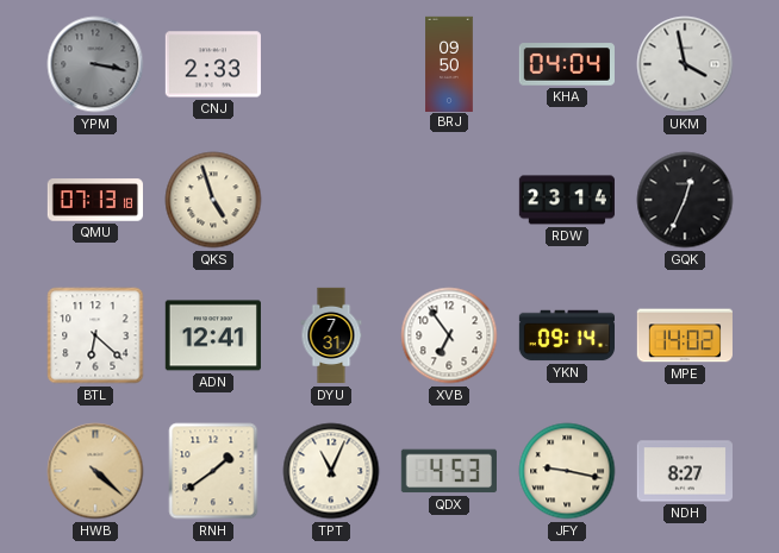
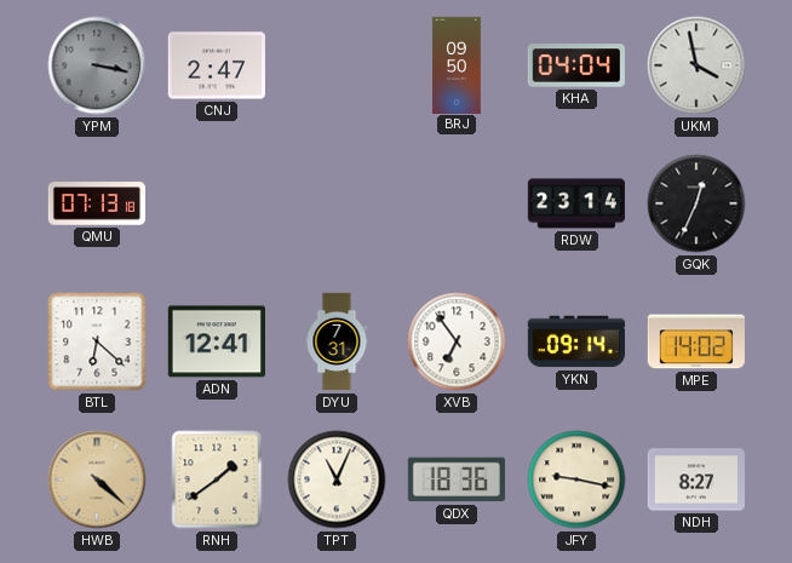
CNJ: 2:33 -> 2:47 (217, 65)
QKS: 4:57 -> none (213, 200)
QDX: 4:53 -> 18:36 (457, 479)
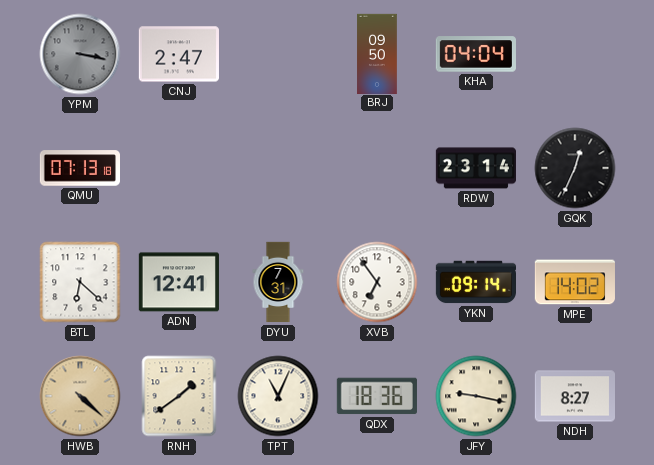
UKM: 3:58 -> none (696, 65)
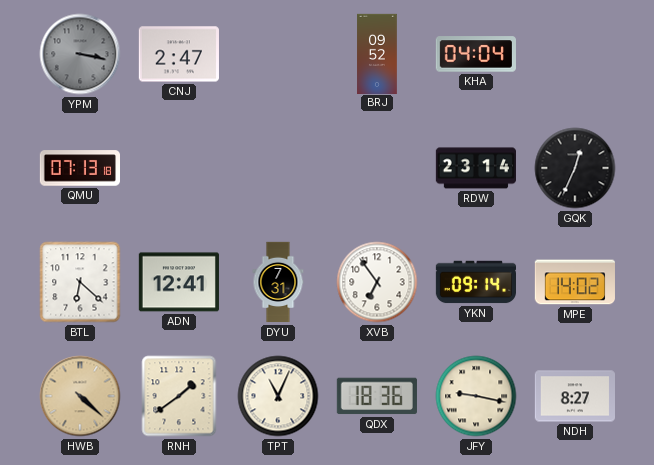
BRJ: 09:50 -> 09:52 (377, 53)
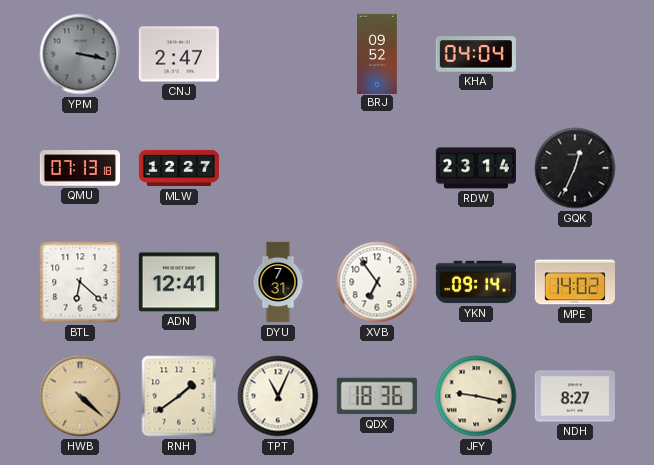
MLW: none -> 12:27 (179, 168)
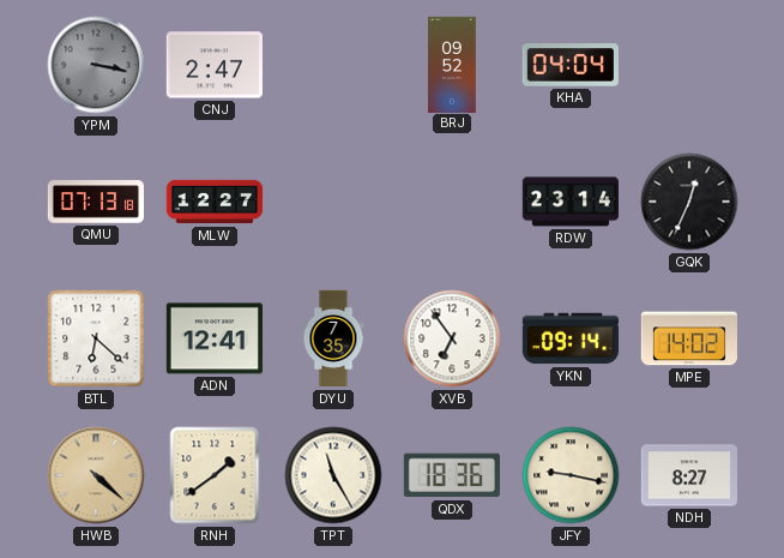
DYU: 7:31 -> 7:35 (333, 338)
TPT: 11:04 -> 11:25 (333, 475)
